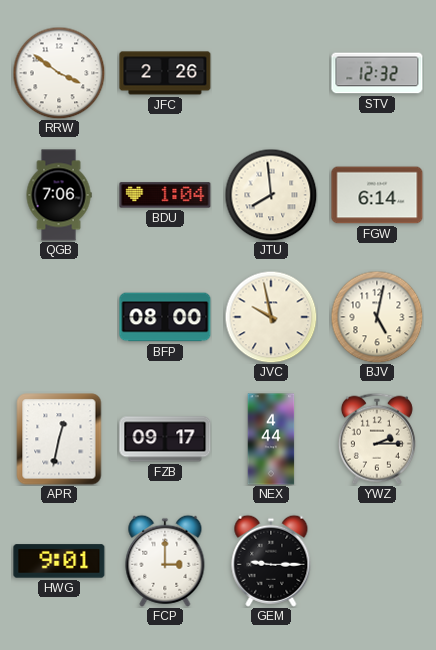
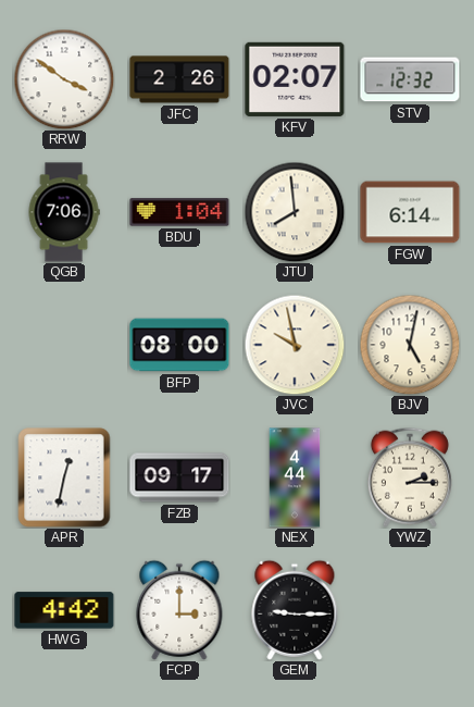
KFV: none -> 02:07 (295, 79)
HWG: 9:01 -> 4:42 (64, 610)
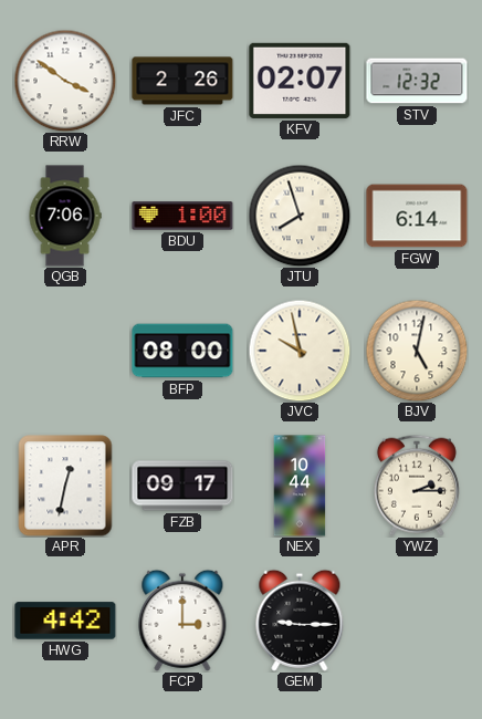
BDU: 1:04 -> 1:00 (182, 216)
JTU: 7:59 -> 7:57 (300, 216)
NEX: 4:44 -> 10:44 (300, 486)
